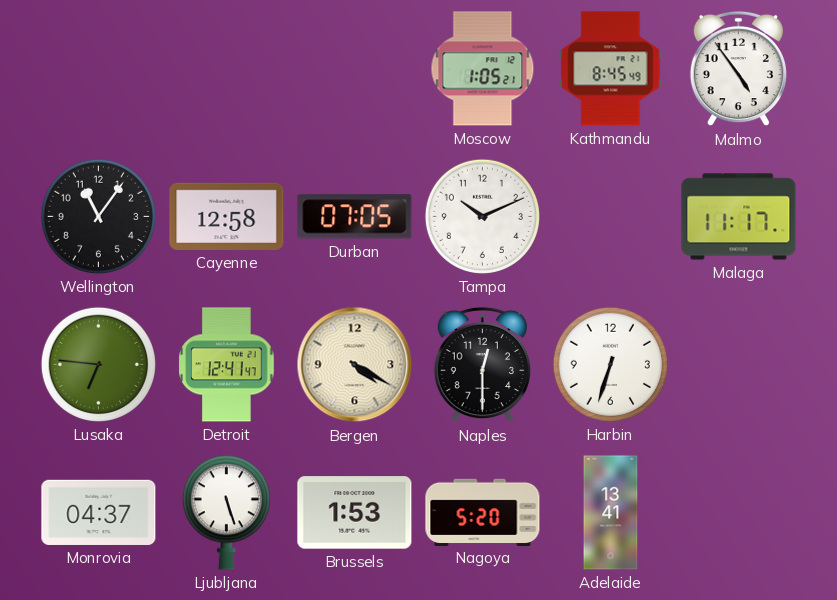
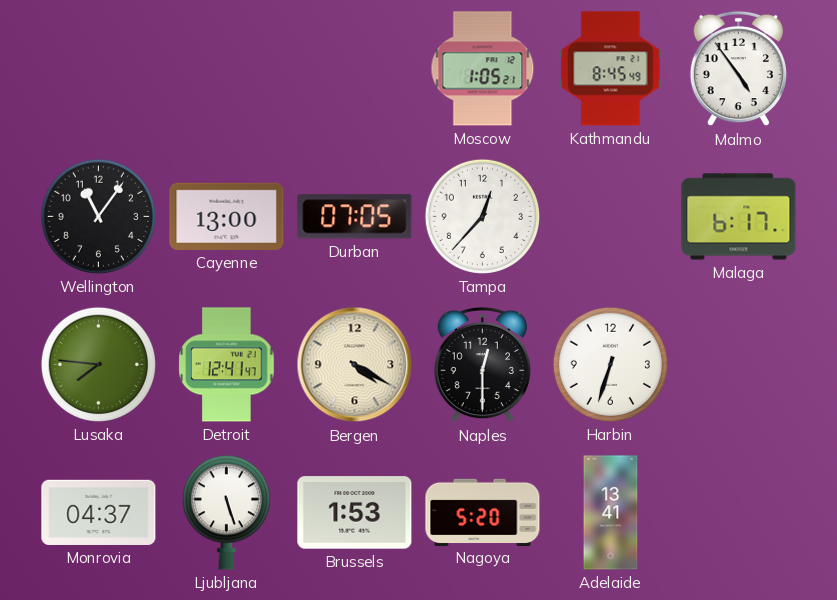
Cayenne: 12:58 -> 13:00 (227, 216)
Tampa: 10:11 -> 12:37 (482, 216)
Malaga: 11:17 -> 6:17 (739, 217)
Lusaka: 6:46 -> 7:46 (98, 364)
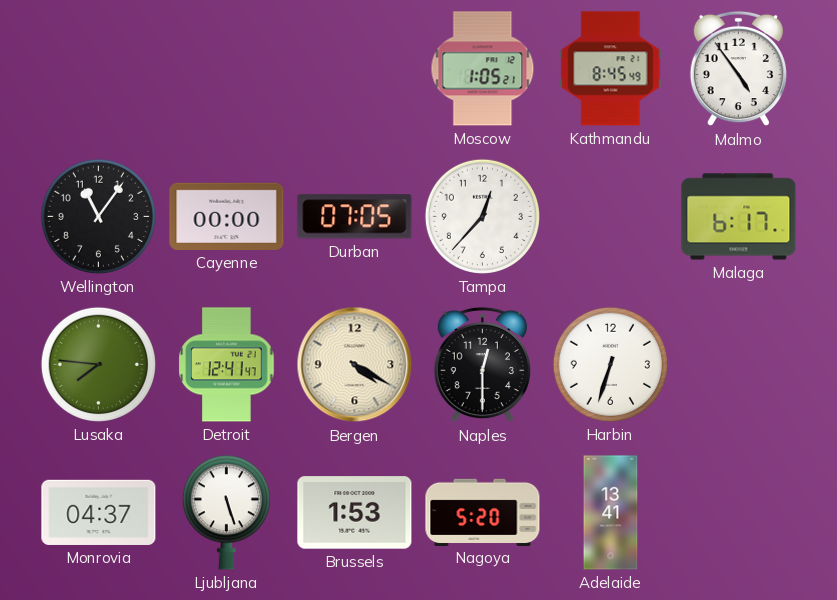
Cayenne: 13:00 -> 00:00 (227, 216)
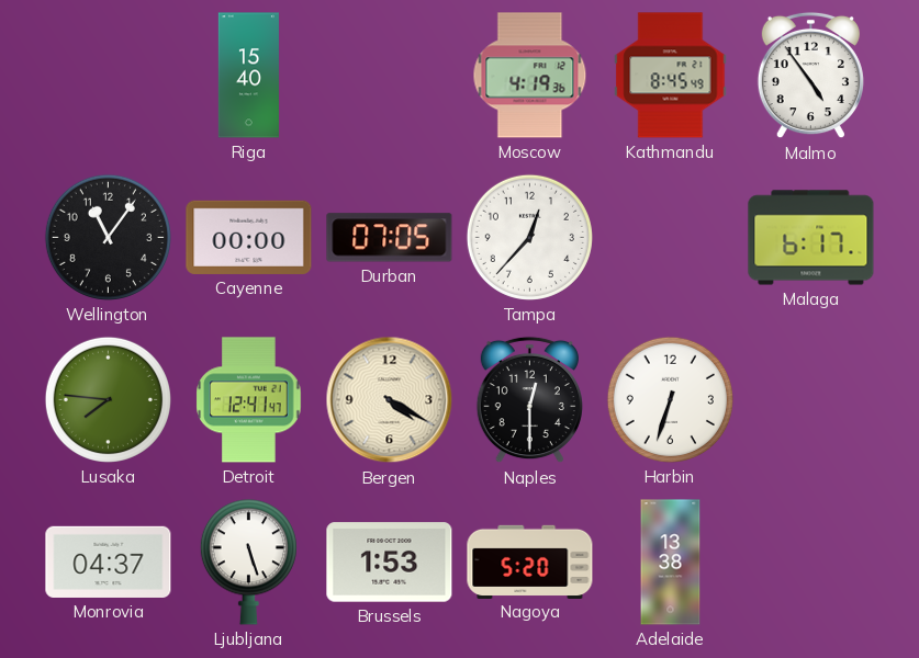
Riga: none -> 15:40 (248, 76)
Moscow: 1:05 -> 4:19 (530, 76)
Adelaide: 13:41 -> 13:38 (671, 563)
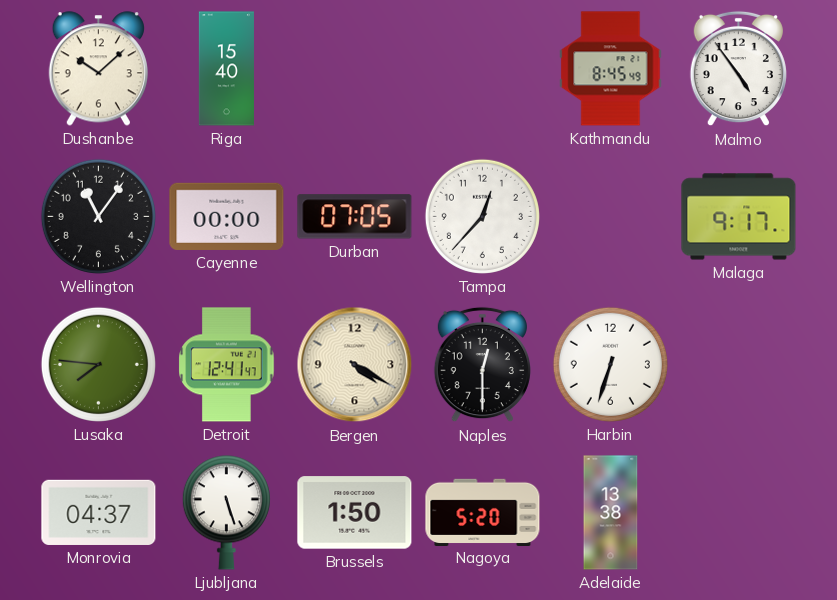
Dushanbe: none -> 10:08 (98, 69)
Moscow: 4:19 -> none (530, 76)
Malaga: 6:17 -> 9:17 (739, 217)
Brussels: 1:53 -> 1:50 (355, 513)
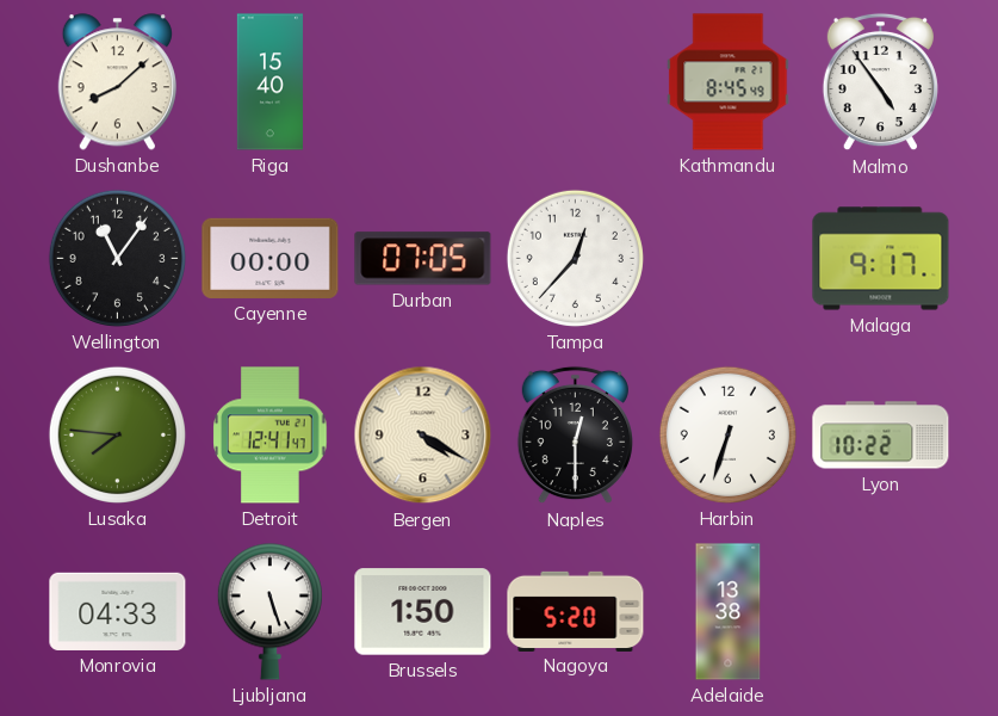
Dushanbe: 10:08 -> 8:08 (117, 82)
Lyon: none -> 10:22 (881, 436)
Monrovia: 04:37 -> 04:33 (118, 611)
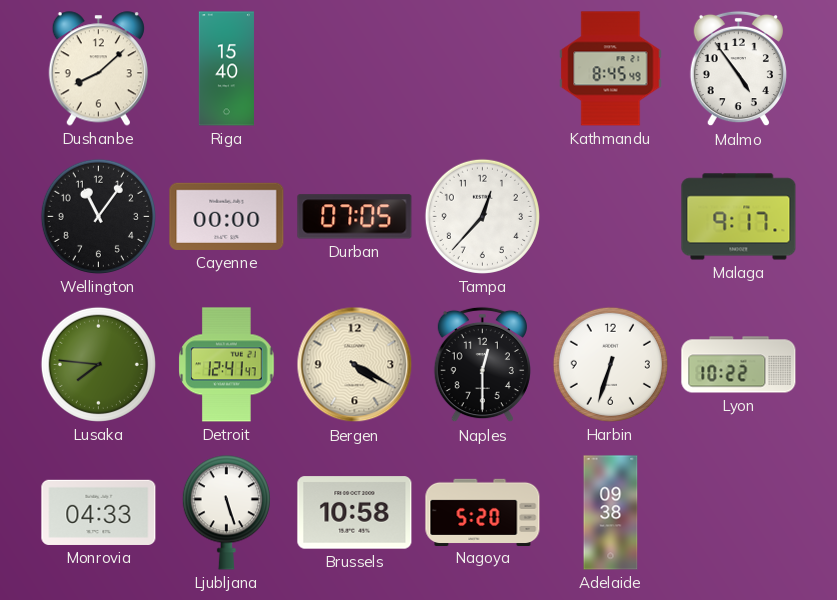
Brussels: 1:50 -> 10:58 (355, 513)
Adelaide: 13:38 -> 09:38 (611, 513)
